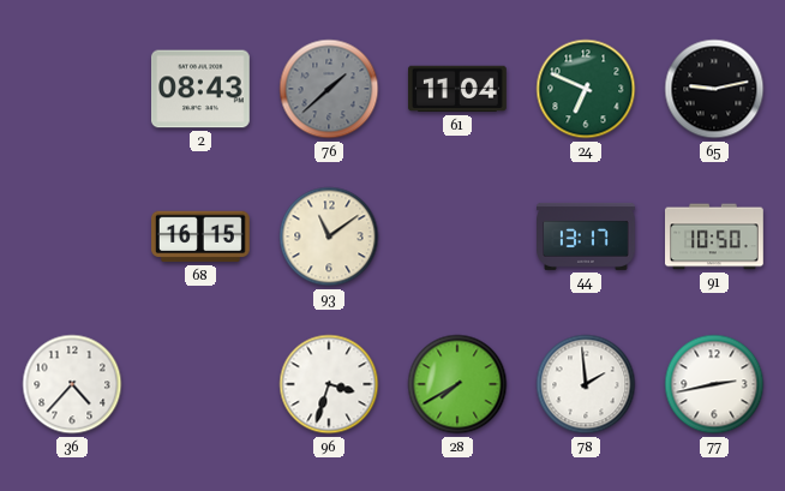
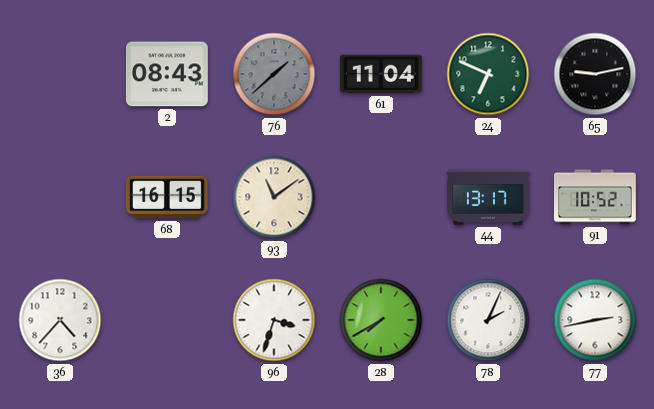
91: 10:50 -> 10:52 (596, 197)
78: 1:59 -> 2:04 (488, 320)
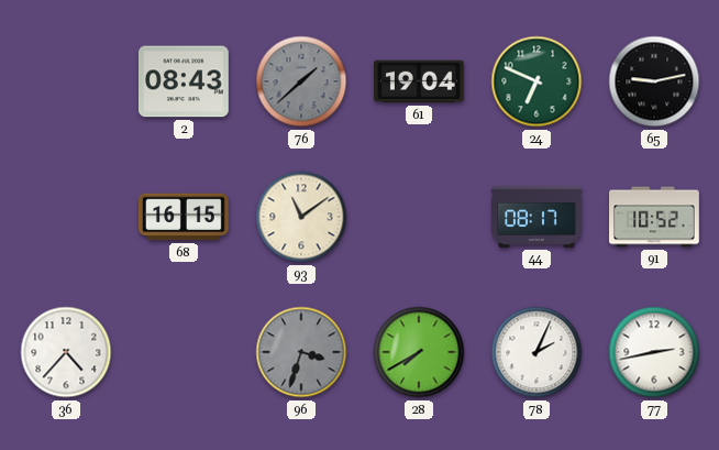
61: 11:04 -> 19:04 (419, 81)
44: 13:17 -> 08:17 (538, 217)
96 dial: white -> grey (301, 352)
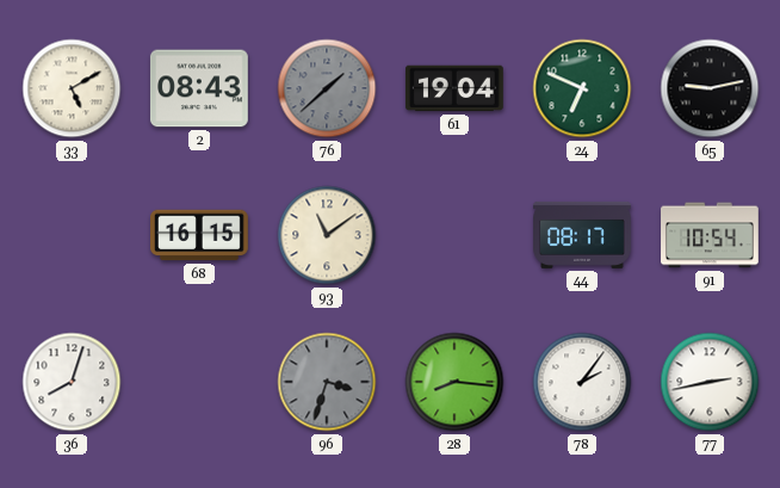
33: none -> 5:10 (72, 88)
91: 10:52 -> 10:54 (711, 235)
36: 4:37 -> 8:03 (72, 382)
28: 7:40 -> 8:16 (454, 382)
78: 2:04 -> 2:06 (582, 382)
